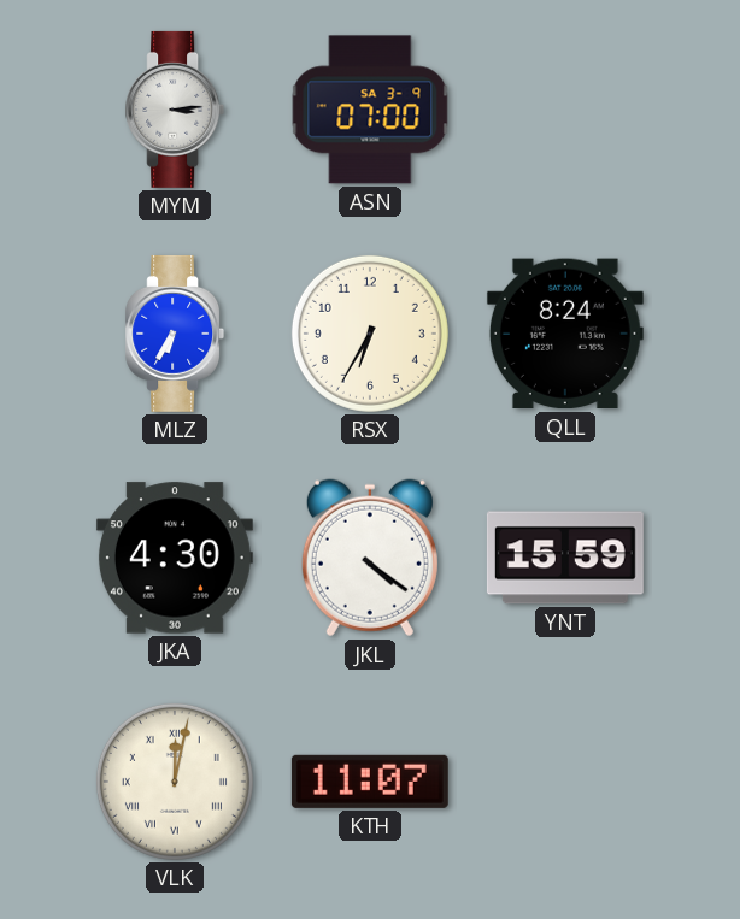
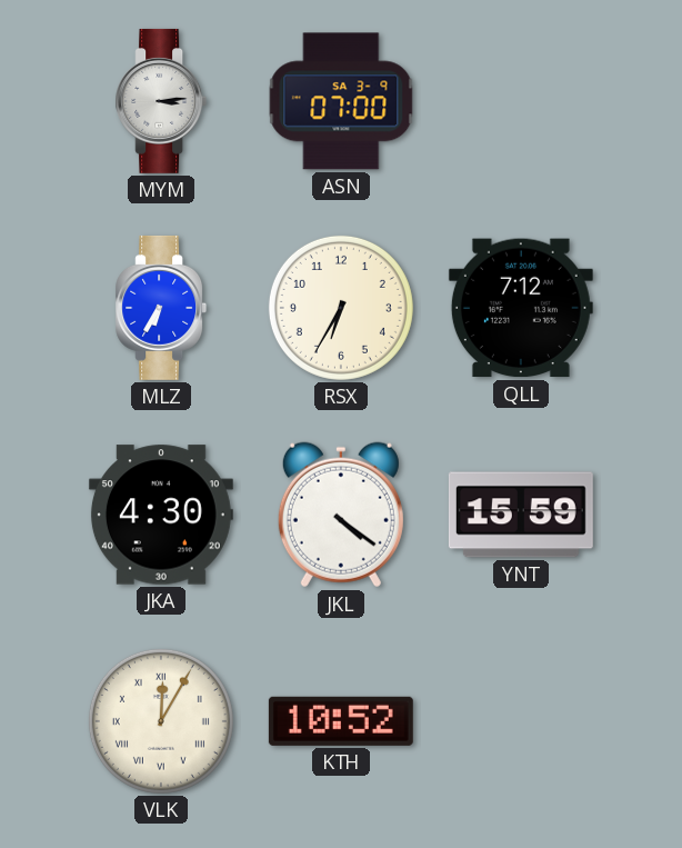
QLL: 8:24 -> 7:12 (521, 308)
VLK: 12:02 -> 12:05 (161, 721)
KTH: 11:07 -> 10:52 (341, 721)
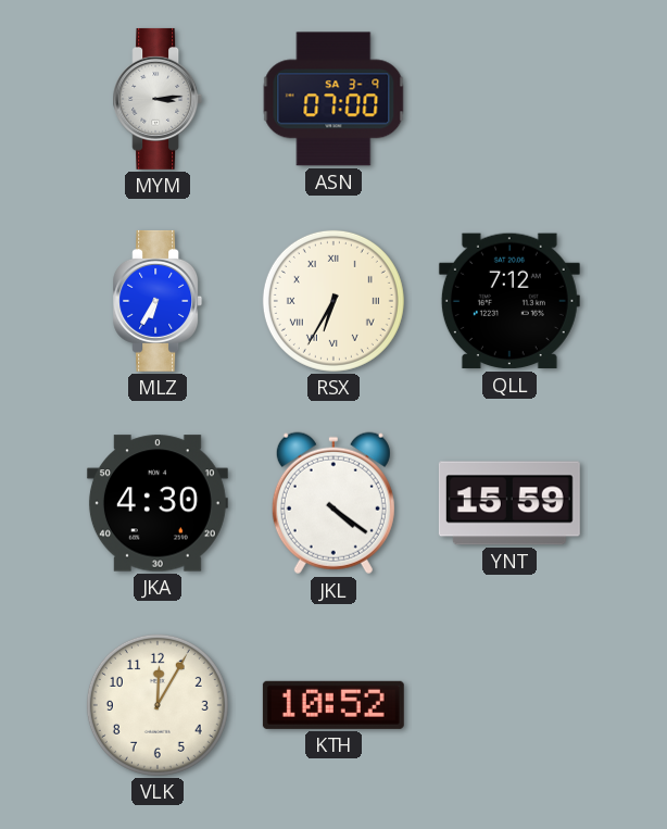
RSX numerals: Arabic -> Roman (333, 301)
VLK numerals: Roman -> Arabic (158, 705)
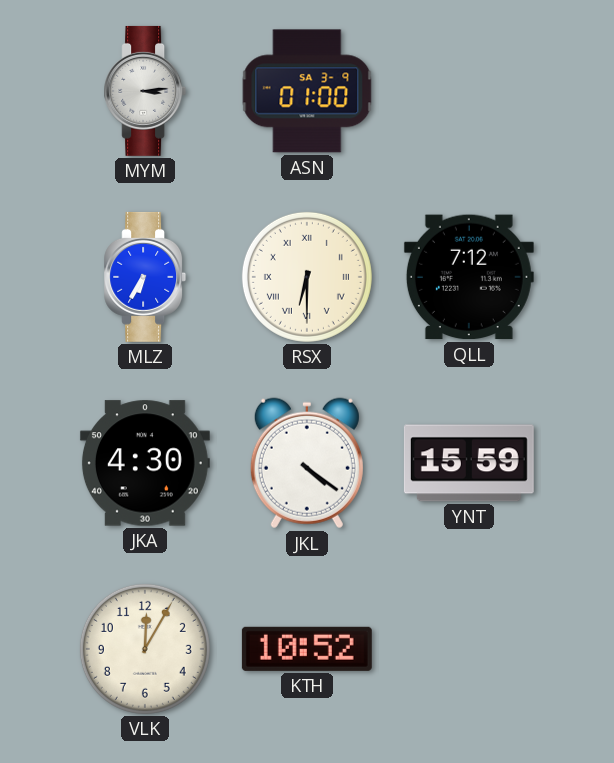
ASN: 07:00 -> 01:00 (307, 91)
RSX: 6:35 -> 6:30 (307, 277)
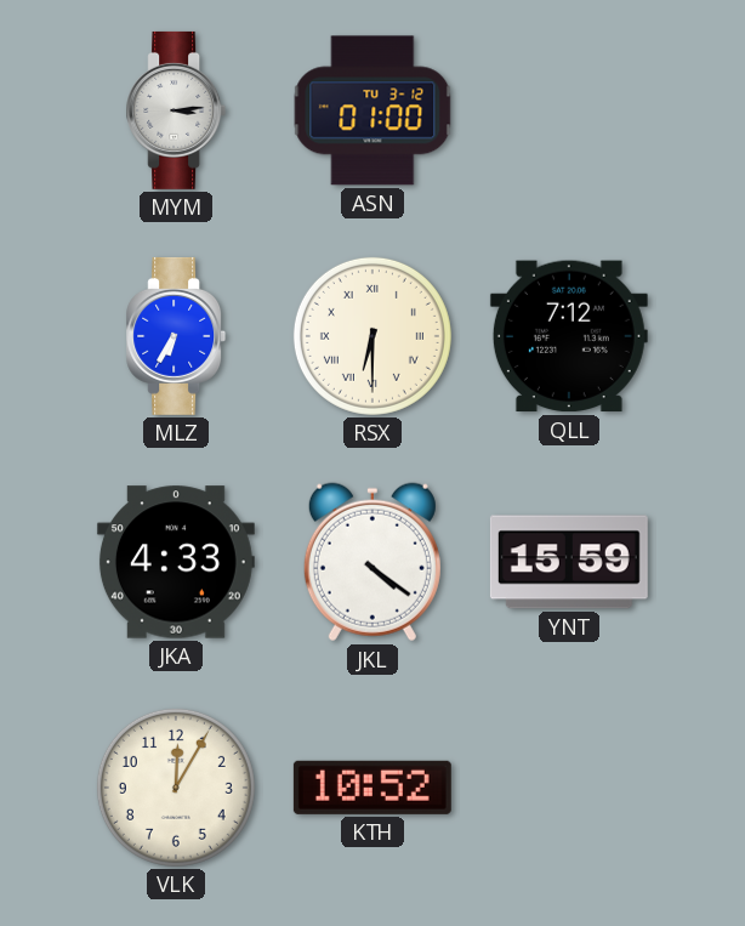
ASN date: SA 3-9 -> TU 3-12 (373, 110)
JKA: 4:30 -> 4:33 (176, 562)
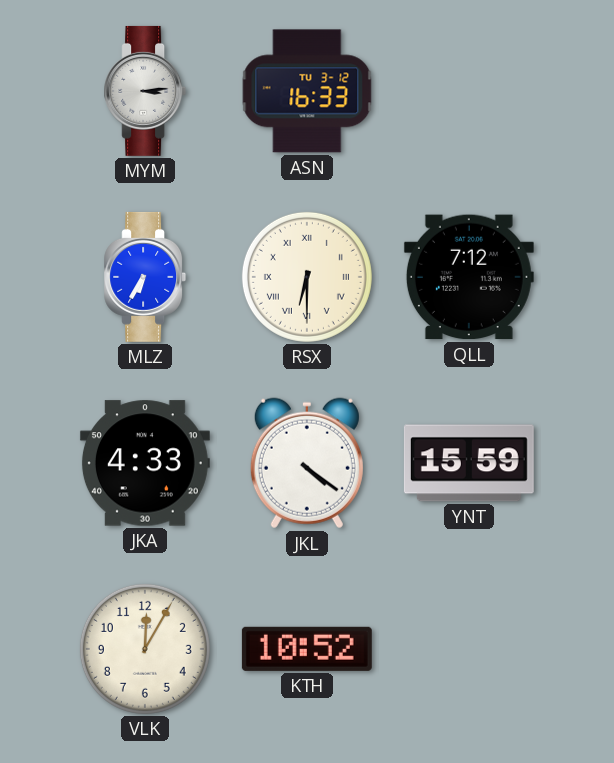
ASN: 01:00 -> 16:33 (307, 91)
